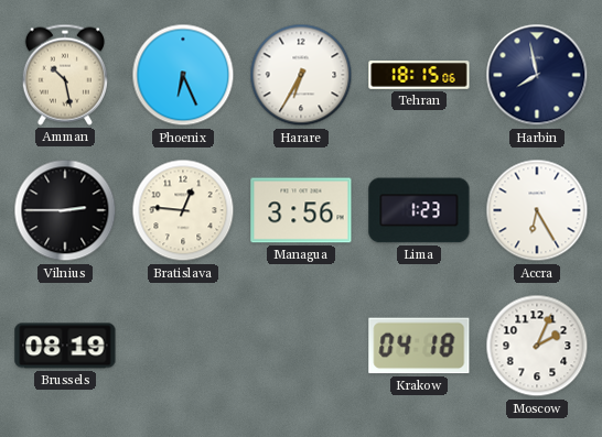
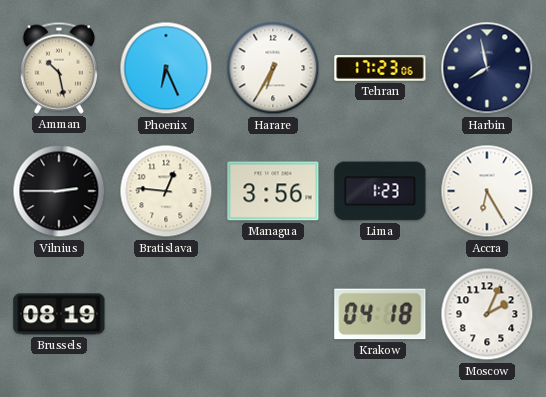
Tehran: 18:15 -> 17:23 (380, 68)
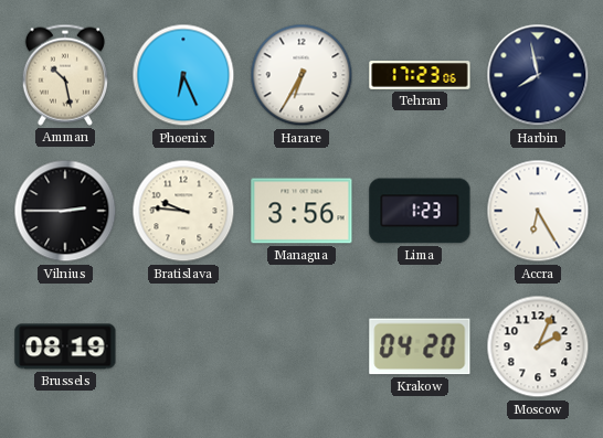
Bratislava: 12:46 -> 9:46 (183, 211)
Krakow: 04:18 -> 04:20 (420, 346)
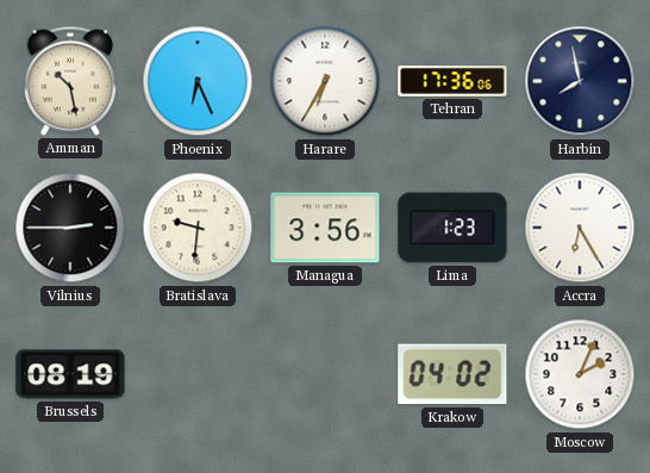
Tehran: 17:23 -> 17:36 (452, 81)
Bratislava: 9:46 -> 9:31 (198, 228)
Krakow: 04:20 -> 04:02 (452, 374)
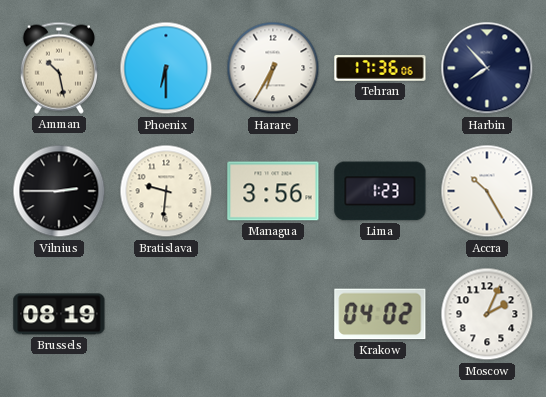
Phoenix: 6:26 -> 6:30 (166, 68)
Harbin: 7:58 -> 7:53 (487, 68)
Accra: 6:25 -> 10:25 (487, 191)
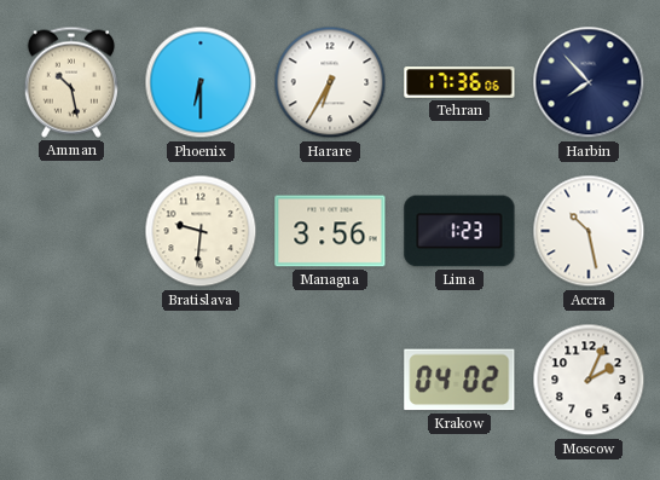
Vilnius: 2:45 -> none (59, 191)
Accra: 10:25 -> 10:28 (589, 231)
Brussels: 08:19 -> none (59, 314)
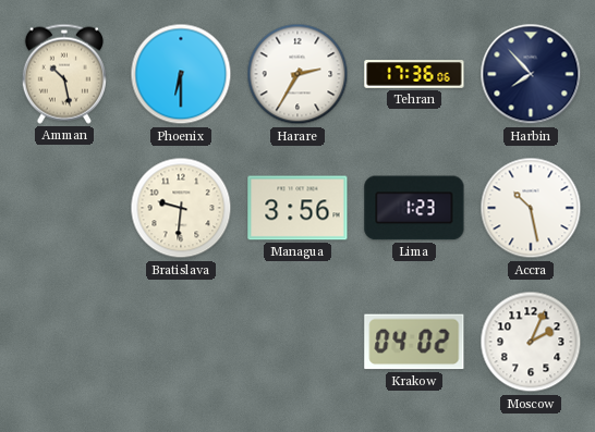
Harare: 6:35 -> 2:35 (297, 74)
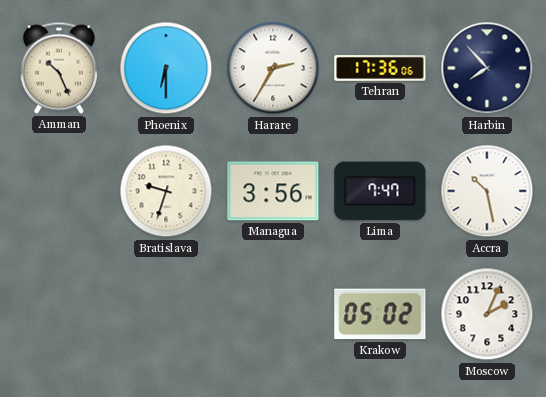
Amman: 10:28 -> 10:26 (59, 68)
Bratislava: 9:31 -> 9:33 (166, 191)
Lima: 1:23 -> 7:47 (380, 191)
Krakow: 04:02 -> 05:02 (380, 314)
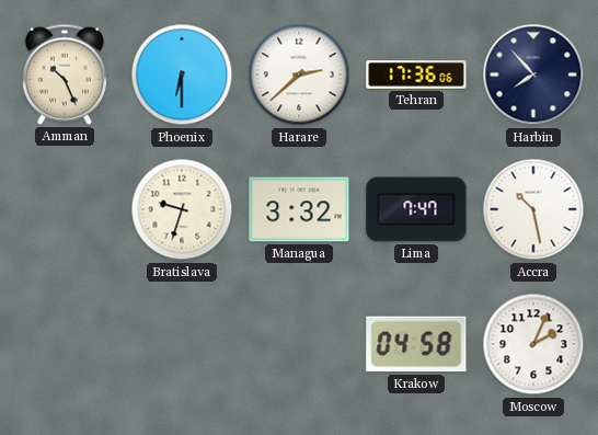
Harare: 2:35 -> 2:38 (299, 75)
Managua: 3:56 -> 3:32 (299, 209)
Krakow: 05:02 -> 04:58 (416, 344)
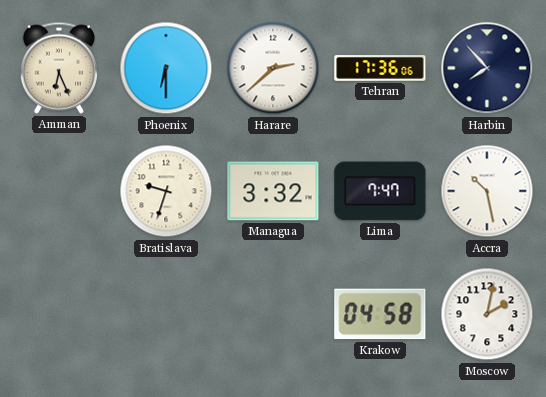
Amman: 10:26 -> 6:26 (59, 68)
Moscow: 2:04 -> 2:02 (487, 314)
